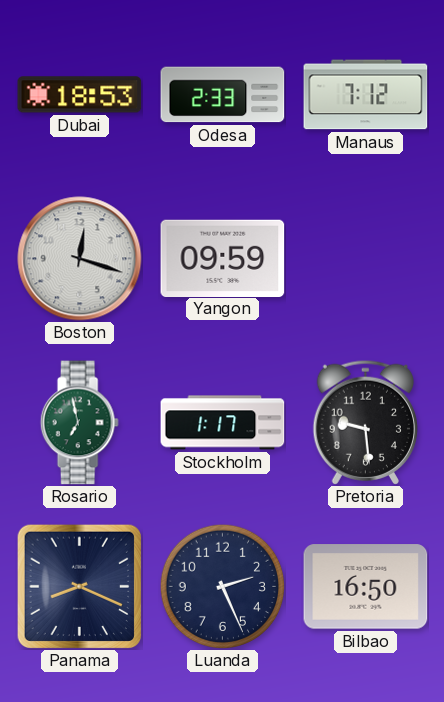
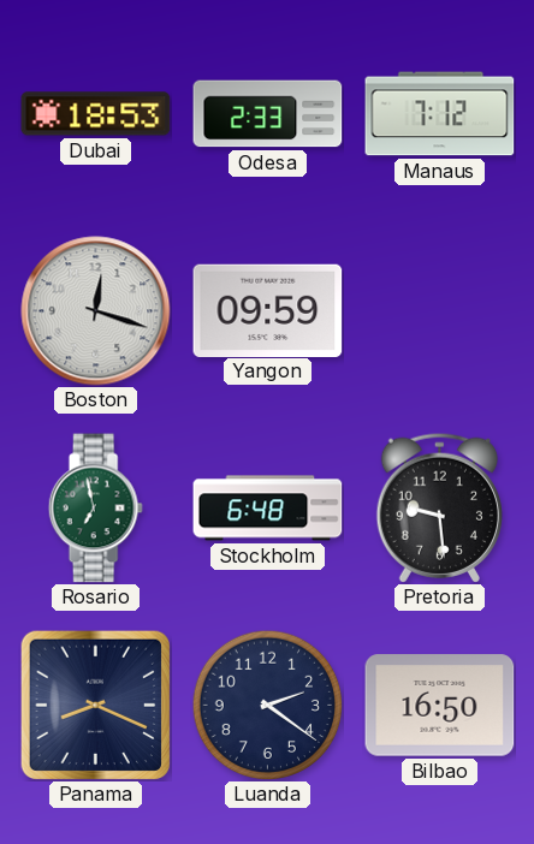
Stockholm: 1:17 -> 6:48 (268, 509)
Luanda: 2:26 -> 2:21 (267, 705)
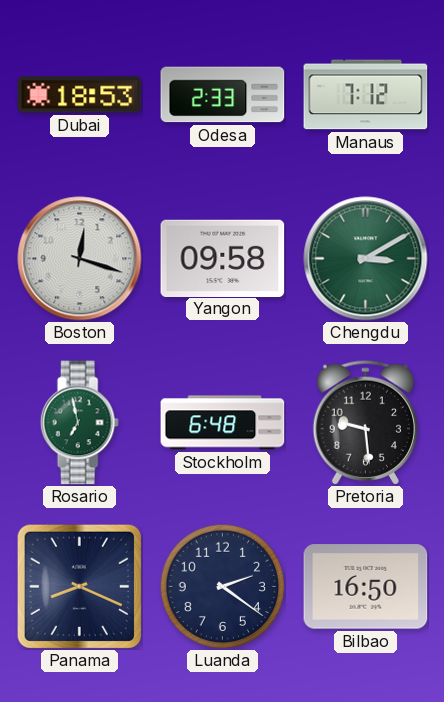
Yangon: 09:59 -> 09:58 (223, 258)
Chengdu: none -> 3:10 (366, 259)
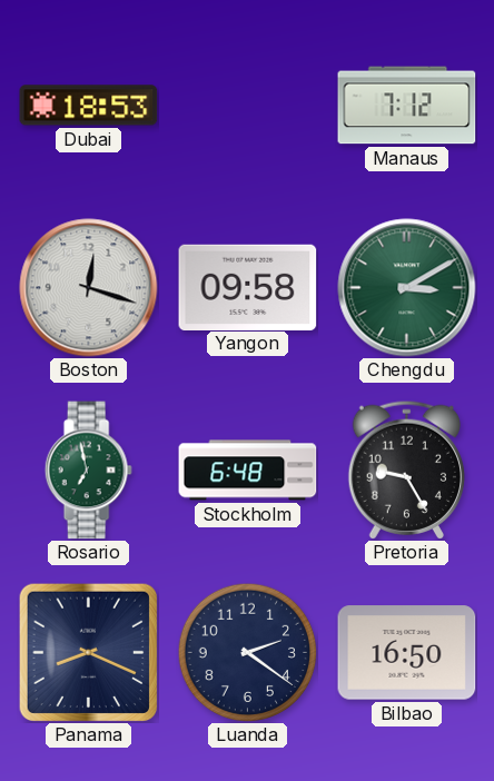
Odesa: 2:33 -> none (223, 95)
Pretoria: 9:29 -> 9:25 (406, 469)
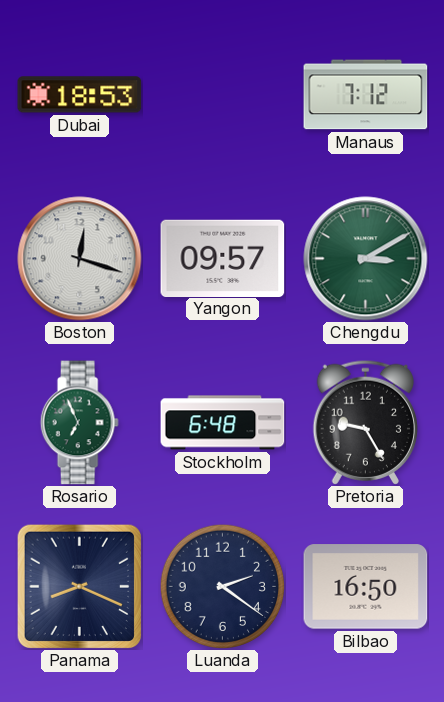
Yangon: 09:58 -> 09:57 (223, 258)
Rosario: 6:58 -> 6:56 (79, 423)
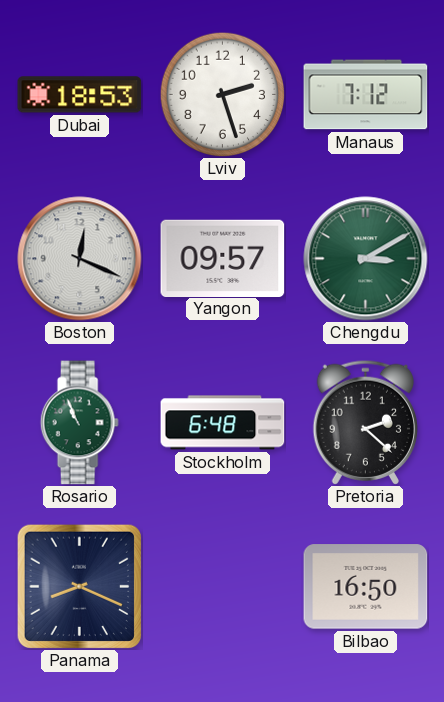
Lviv: none -> 2:27 (222, 94)
Boston: 12:18 -> 12:19 (80, 259)
Rosario: 6:56 -> 10:56 (79, 423)
Pretoria: 9:25 -> 2:22 (365, 422)
Luanda: 2:21 -> none (222, 586)
